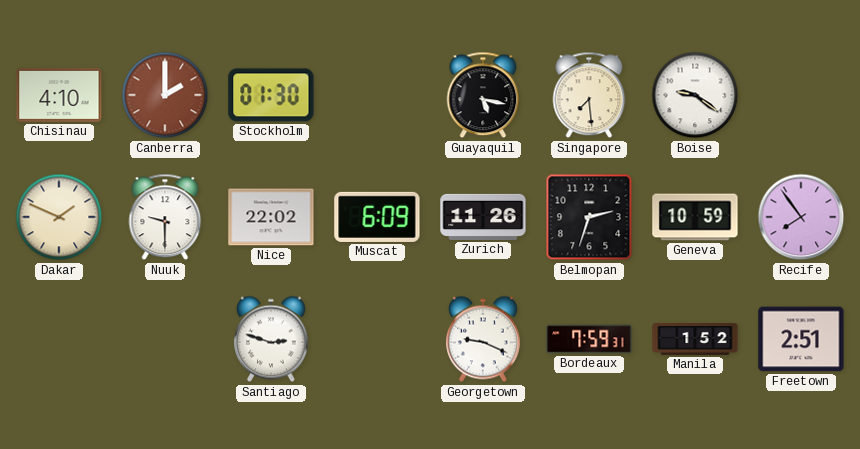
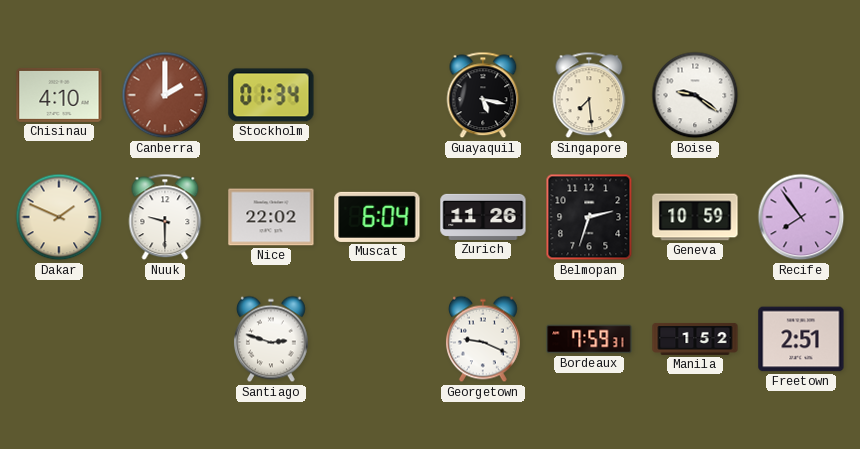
Stockholm: 01:30 -> 01:34 (271, 95)
Muscat: 6:09 -> 6:04 (377, 217)
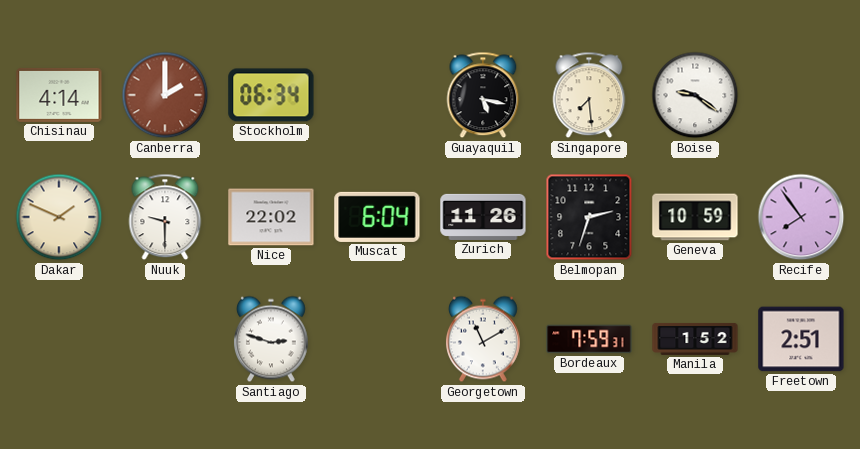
Chisinau: 4:10 -> 4:14 (59, 95)
Stockholm: 01:34 -> 06:34 (271, 95)
Georgetown: 9:19 -> 11:10 (483, 339)
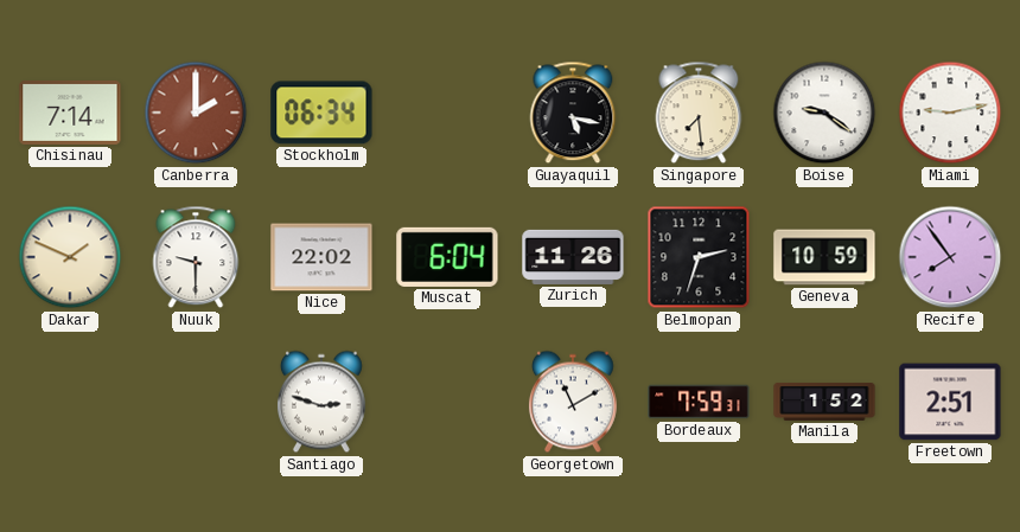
Chisinau: 4:14 -> 7:14 (70, 113)
Miami: none -> 9:13 (950, 113)
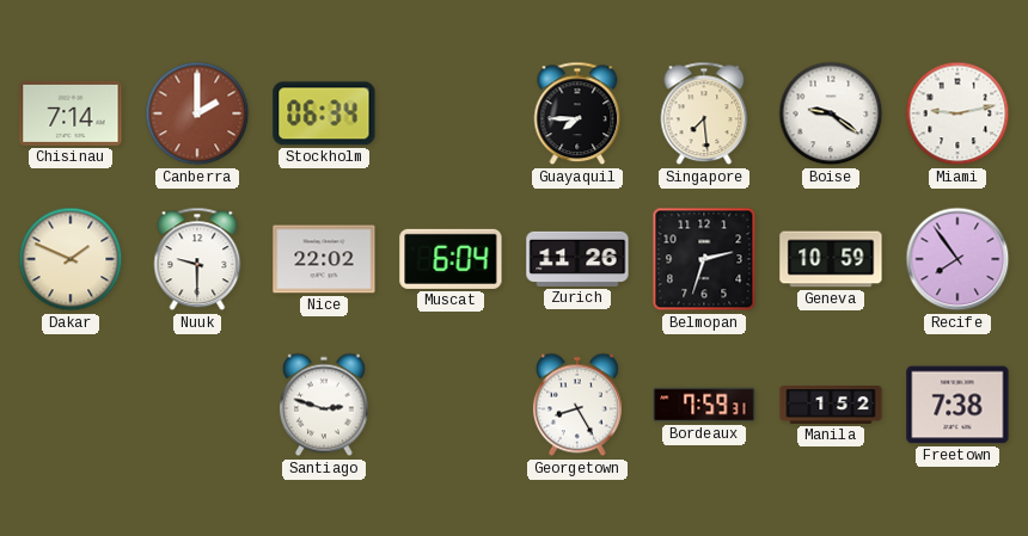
Guayaquil: 5:17 -> 7:45 (577, 113)
Georgetown: 11:10 -> 8:25 (577, 405)
Freetown: 2:51 -> 7:38 (957, 405)
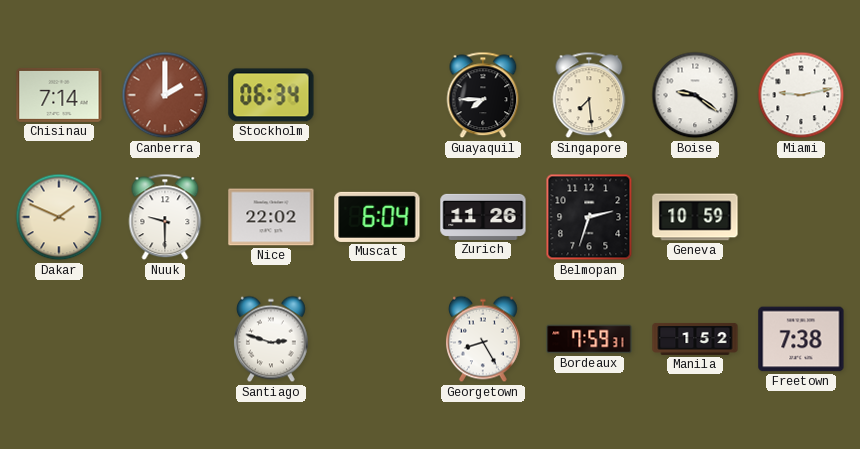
Recife: 7:54 -> none (957, 259)
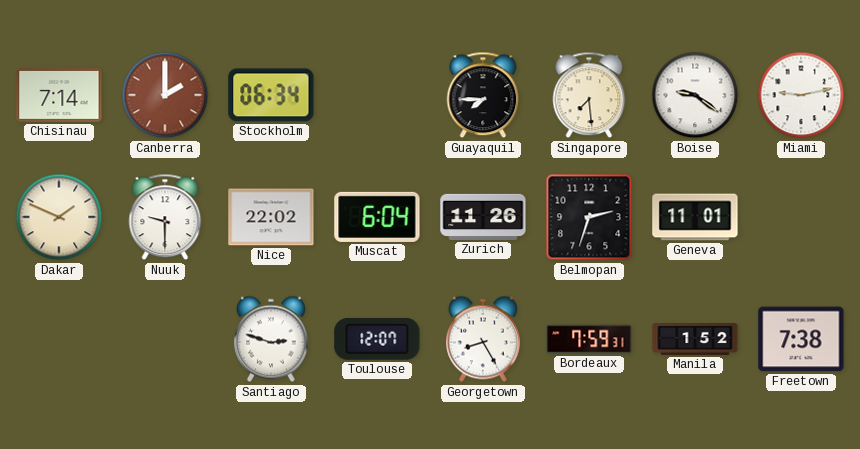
Geneva: 10:59 -> 11:01 (695, 217)
Toulouse: none -> 12:07 (377, 339)
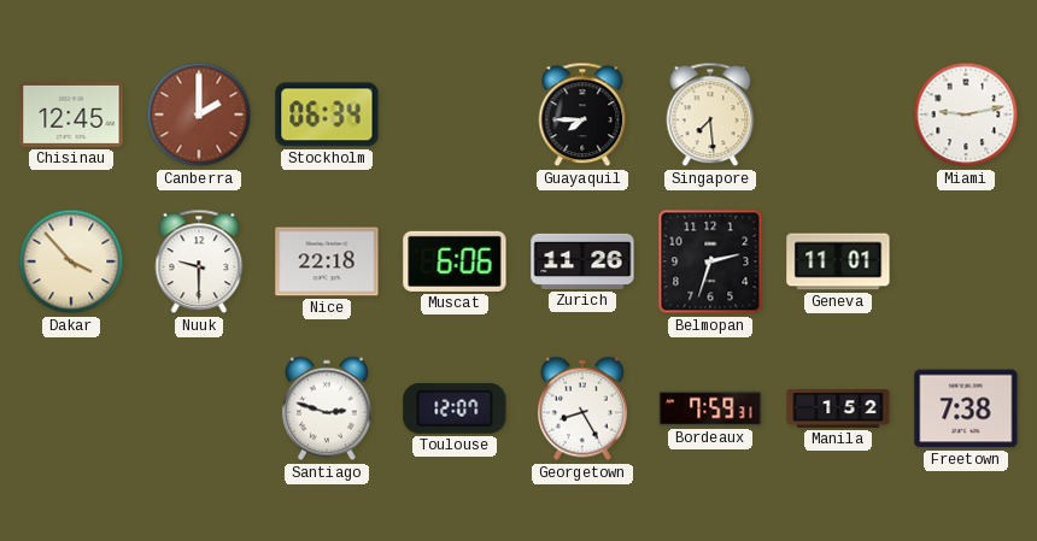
Chisinau: 7:14 -> 12:45 (71, 114)
Boise: 9:21 -> none (695, 95)
Dakar: 1:49 -> 3:53 (71, 261)
Nice: 22:02 -> 22:18 (327, 261)
Muscat: 6:04 -> 6:06 (455, 261)
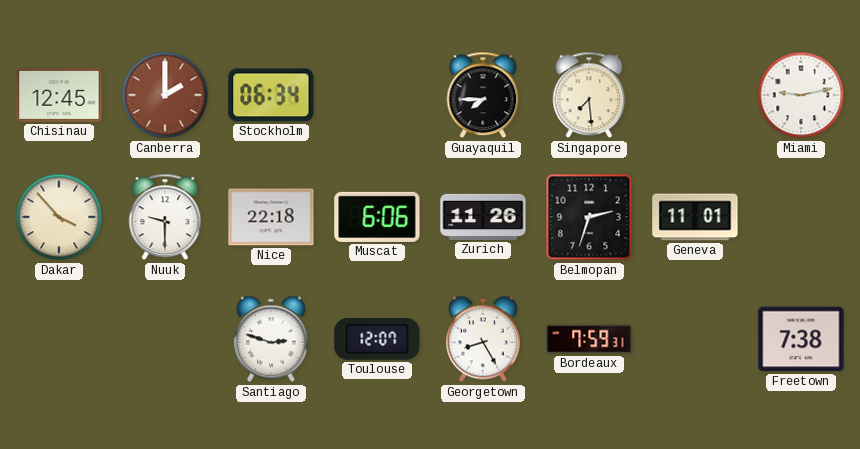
Manila: 1:52 -> none (838, 408)
